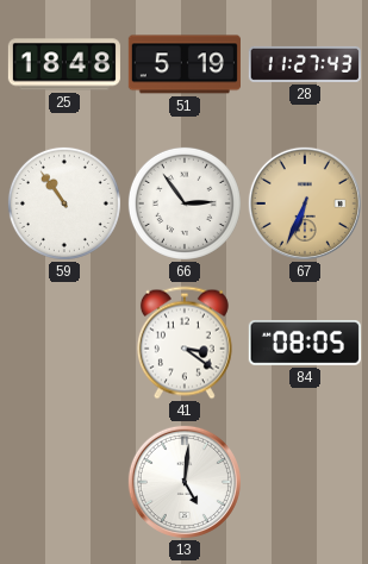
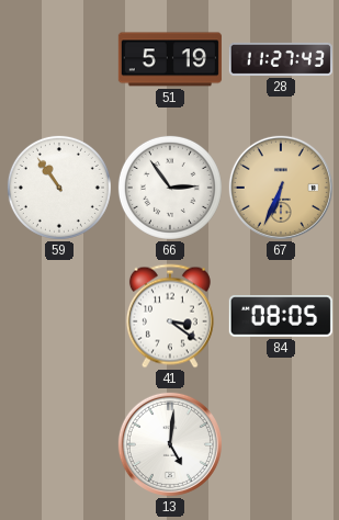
25: 18:48 -> none (64, 64)
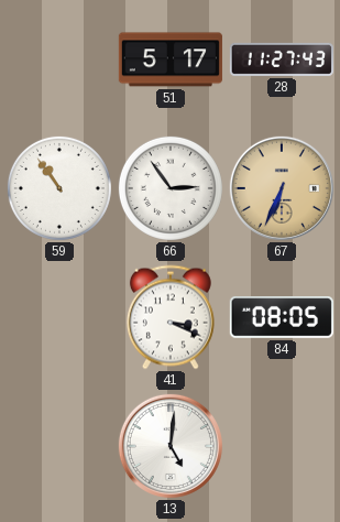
51: 5:19 -> 5:17 (171, 59)
41: 3:21 -> 3:19 (171, 317)
